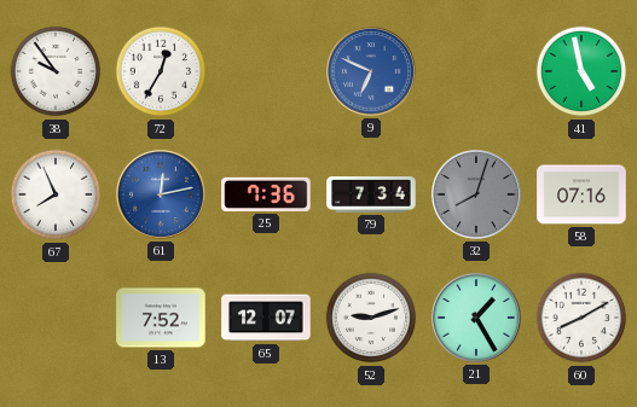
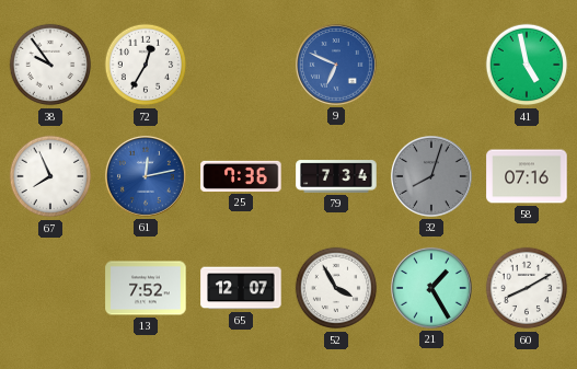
52: 9:12 -> 3:55 (336, 288)
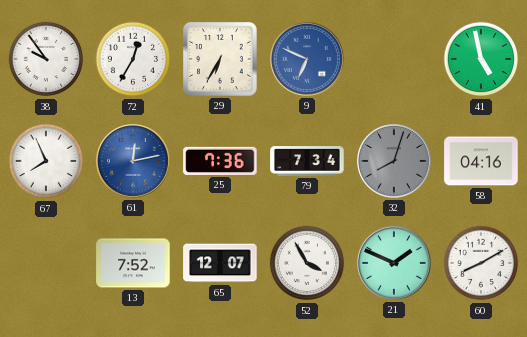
29: none -> 6:35 (220, 59)
58: 07:16 -> 04:16 (481, 161)
21: 1:25 -> 1:49 (394, 263)
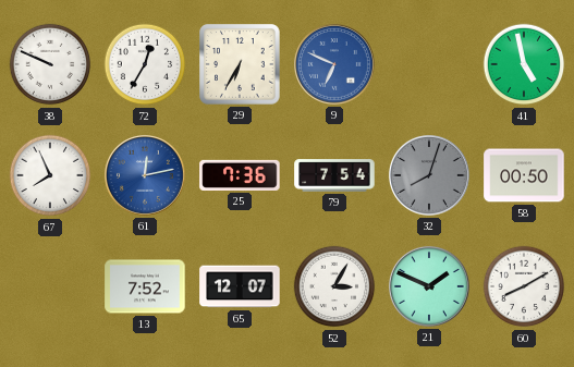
38: 9:54 -> 9:49 (50, 64)
79: 7:34 -> 7:54 (334, 175)
58: 04:16 -> 00:50 (524, 175)
52: 3:55 -> 3:05 (334, 286)
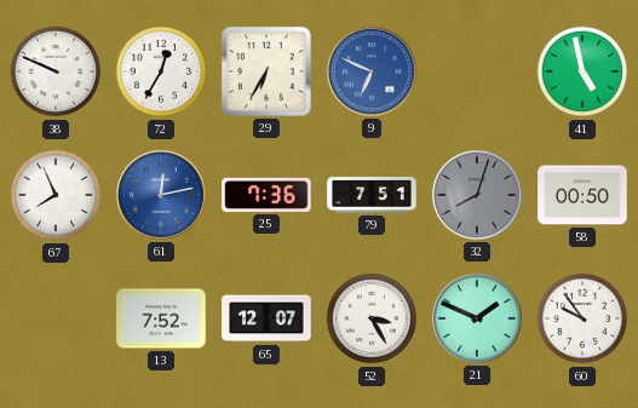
79: 7:54 -> 7:51 (372, 195)
52: 3:05 -> 3:25 (372, 318)
60: 8:10 -> 9:54 (582, 318)
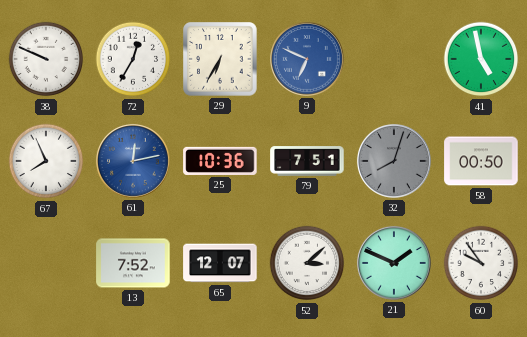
25: 7:36 -> 10:36 (220, 161)
52: 3:25 -> 3:08 (307, 263)
